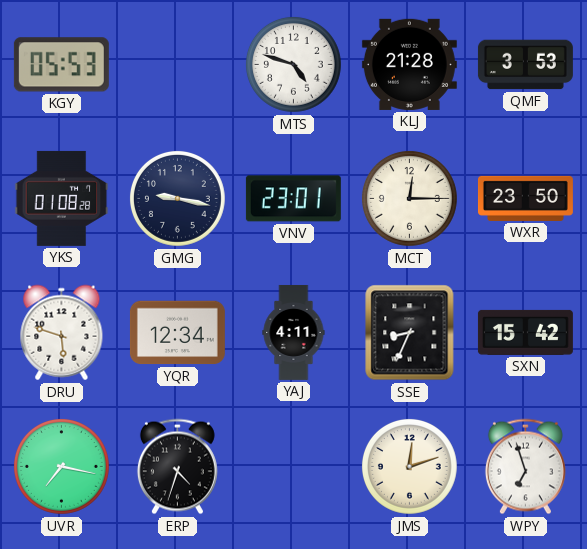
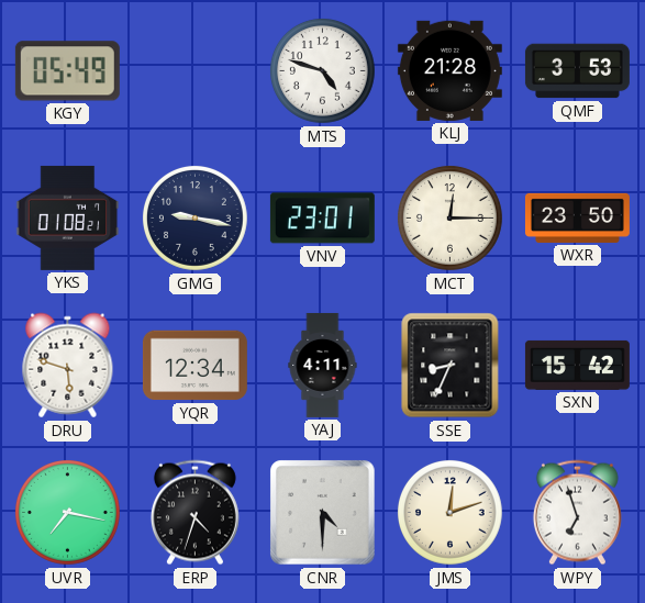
KGY: 05:53 -> 05:49 (67, 71)
YKS: 01:08:28 -> 01:08:21 (68, 217)
CNR: none -> 4:30 (323, 513)
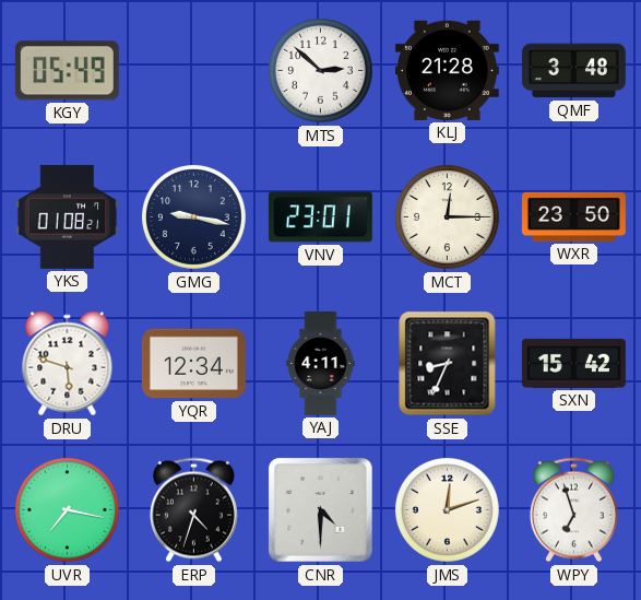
MTS: 4:48 -> 2:52 (320, 70)
QMF: 3:53 -> 3:48 (573, 71)
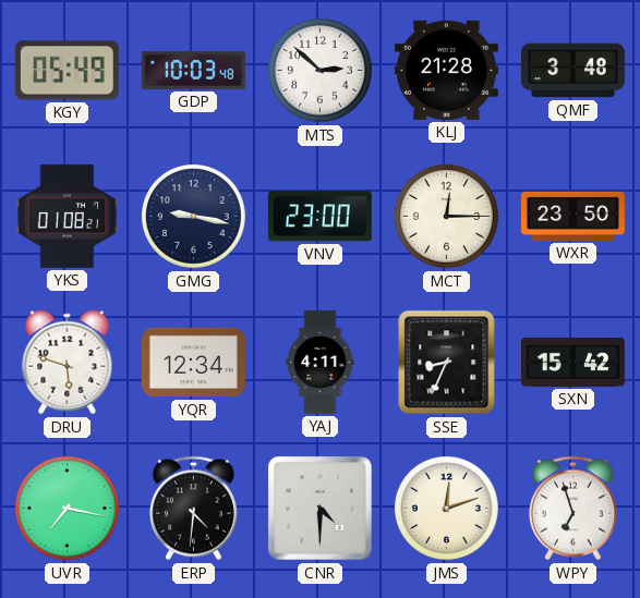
GDP: none -> 10:03 (193, 70)
VNV: 23:01 -> 23:00 (319, 217)
ERP: 4:33 -> 4:31 (193, 509)
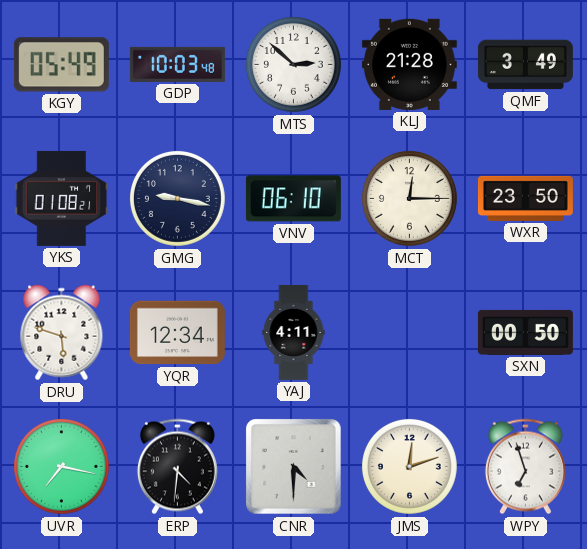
QMF: 3:48 -> 3:49 (525, 65)
VNV: 23:00 -> 06:10 (293, 199)
SSE: 8:34 -> none (447, 363)
SXN: 15:42 -> 00:50 (525, 332)
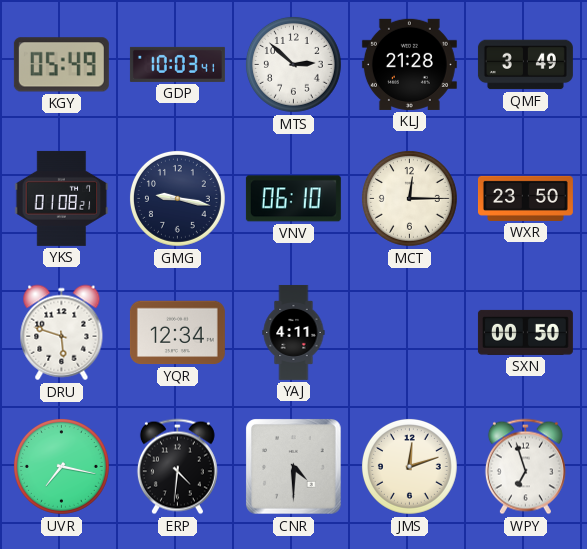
GDP: 10:03:48 -> 10:03:41 (177, 64)
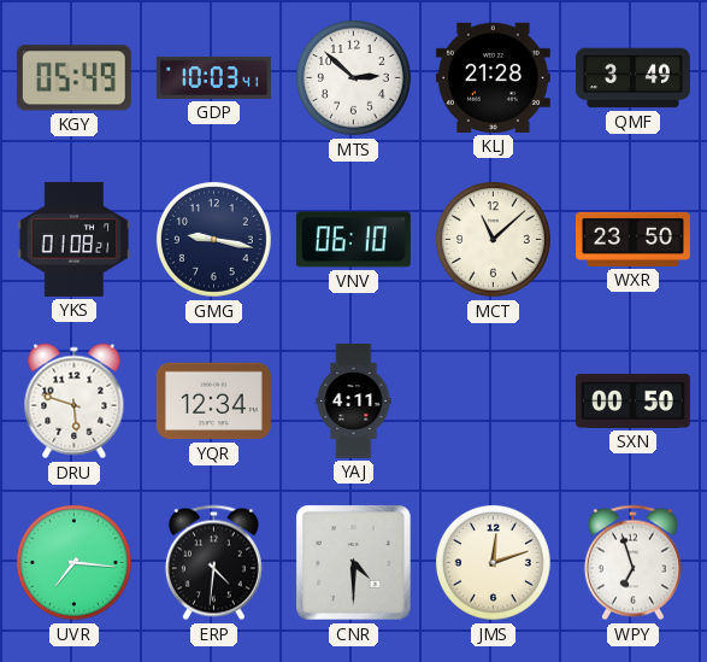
MCT: 12:15 -> 11:08 (493, 239)
UVR: 7:17 -> 7:16 (73, 562)
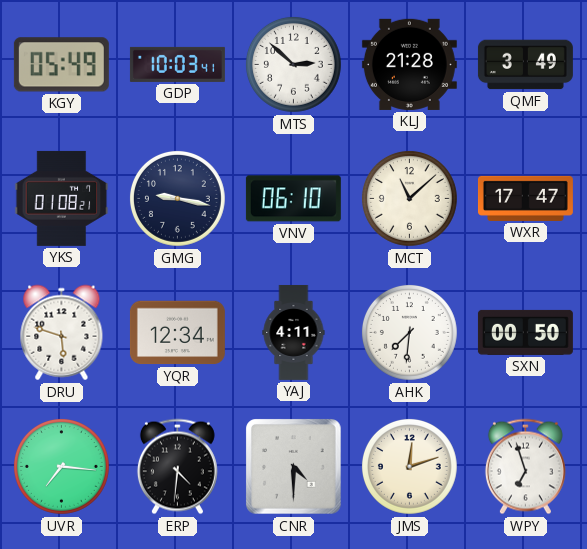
WXR: 23:50 -> 17:47 (525, 198)
AHK: none -> 7:31 (409, 332)
